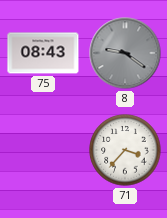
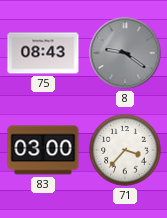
83: none -> 03:00 (43, 150)
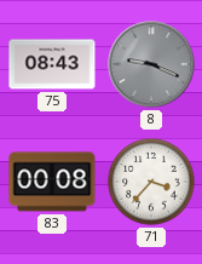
8: 9:21 -> 9:19 (151, 64)
83: 03:00 -> 00:08 (52, 182)
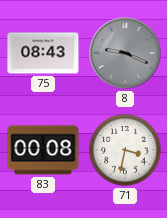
71: 3:37 -> 3:32 (125, 150)
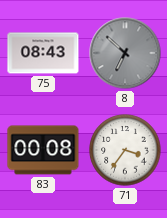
8: 9:19 -> 6:52 (125, 53)
71: 3:32 -> 3:36 (125, 150)
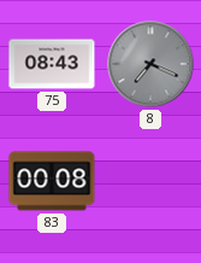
8: 6:52 -> 7:19 (150, 64)
71: 3:36 -> none (125, 150)
